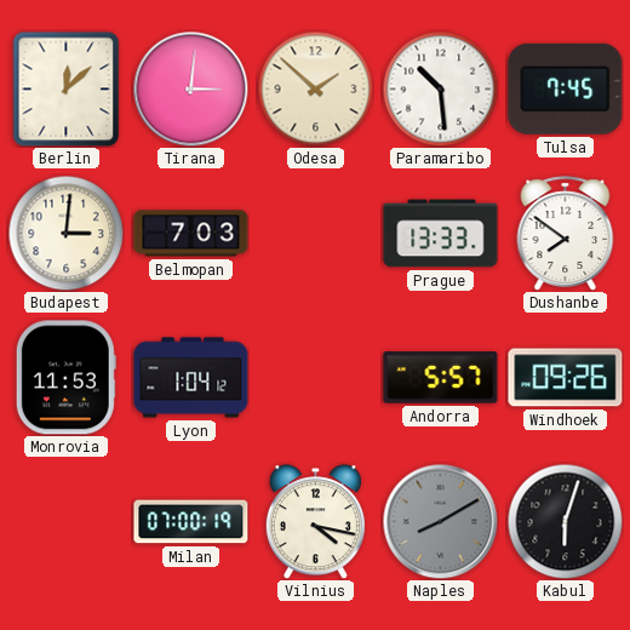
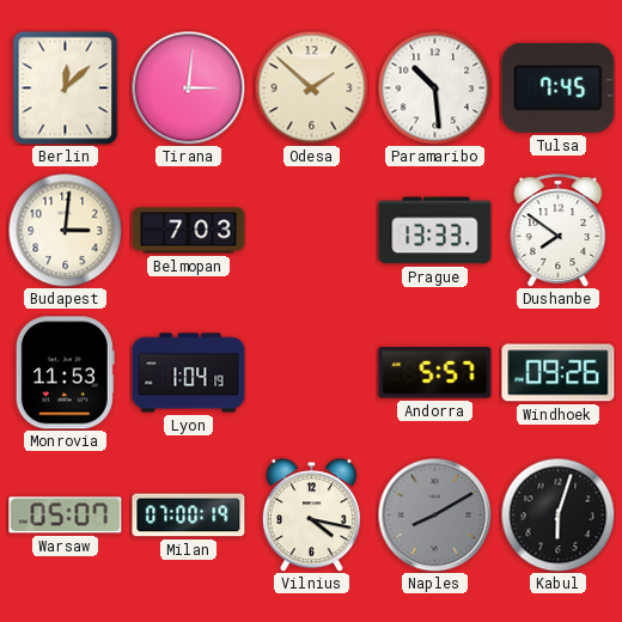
Lyon: 1:04:12 -> 1:04:19 (189, 373)
Warsaw: none -> 05:07 (66, 516)
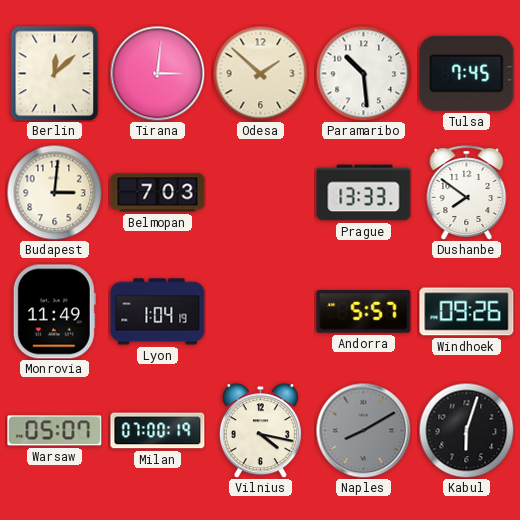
Monrovia: 11:53 -> 11:49 (54, 312)
